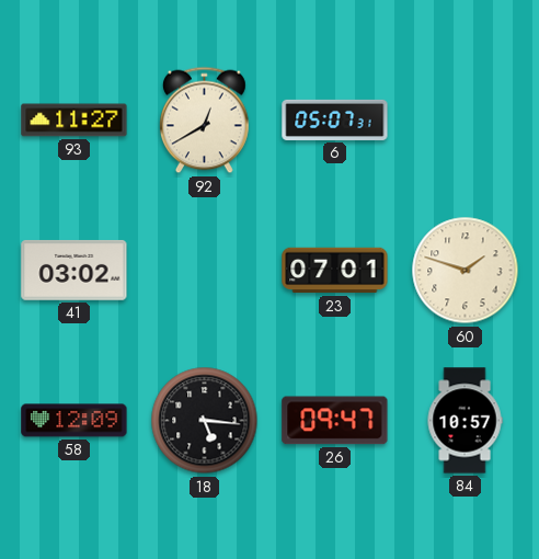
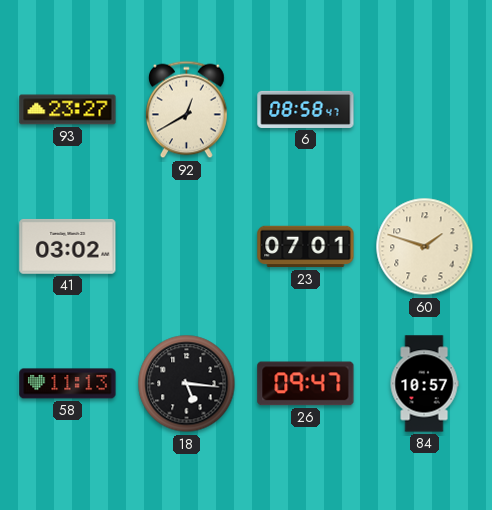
93: 11:27 -> 23:27 (68, 110)
6: 05:07 -> 08:58 (306, 109)
58: 12:09 -> 11:13 (68, 384)
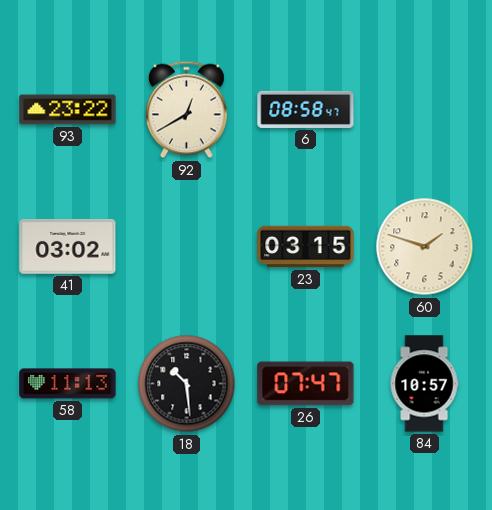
93: 23:27 -> 23:22 (68, 110)
23: 07:01 -> 03:15 (306, 247)
18: 5:16 -> 10:29 (187, 384)
26: 09:47 -> 07:47 (306, 384)
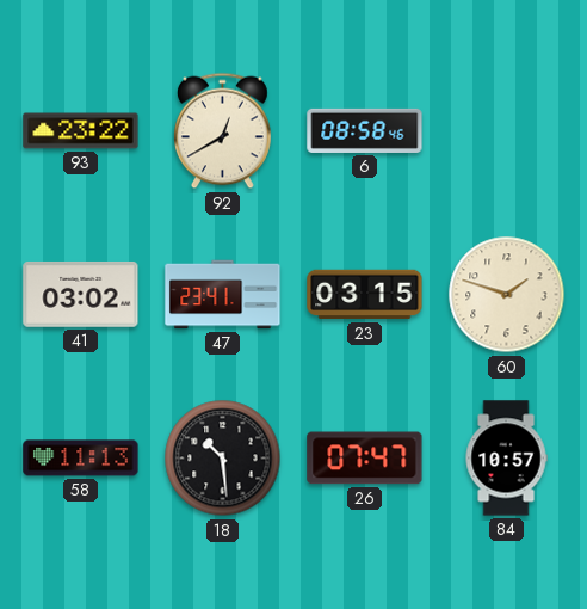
6: 08:58:47 -> 08:58:46 (365, 130)
47: none -> 23:41 (223, 295)
